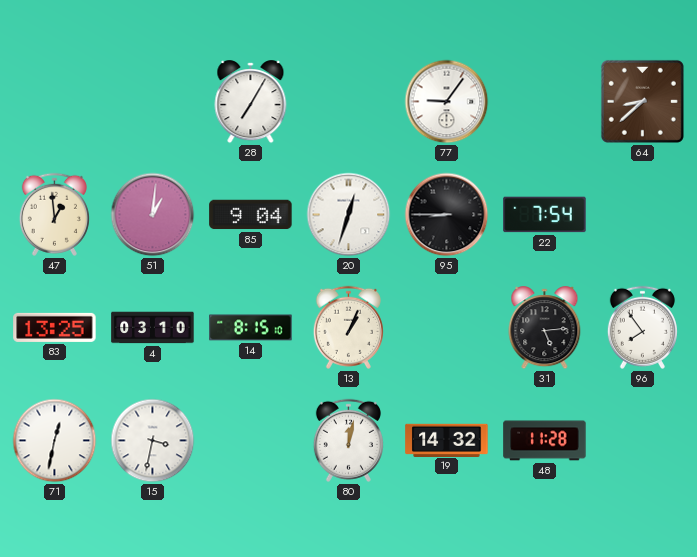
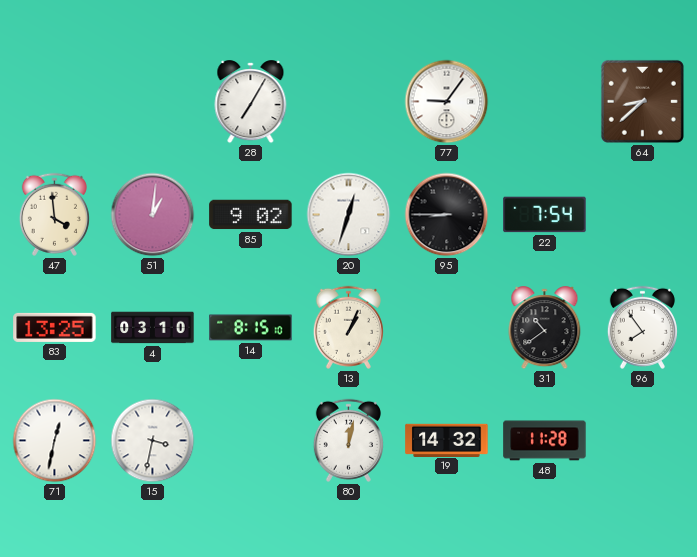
47: 12:59 -> 3:59 (54, 214)
85: 9:04 -> 9:02 (251, 215)
31: 5:14 -> 10:39 (545, 328)
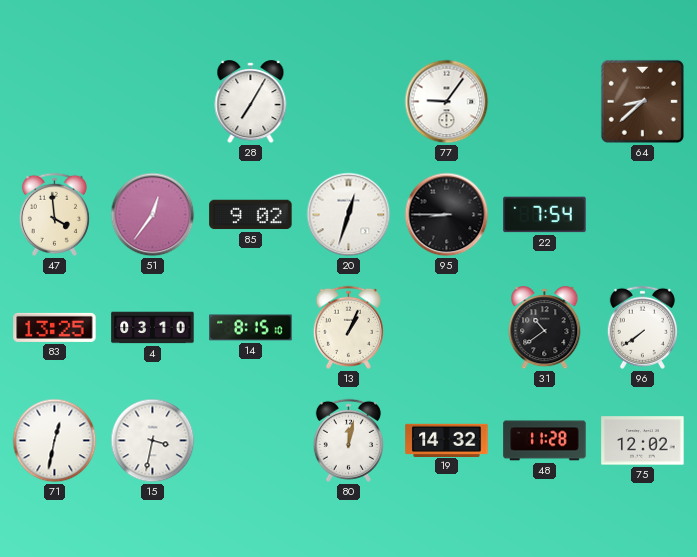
51: 1:01 -> 12:36 (153, 215)
96: 7:54 -> 7:39 (642, 327)
75: none -> 12:02 (643, 441)
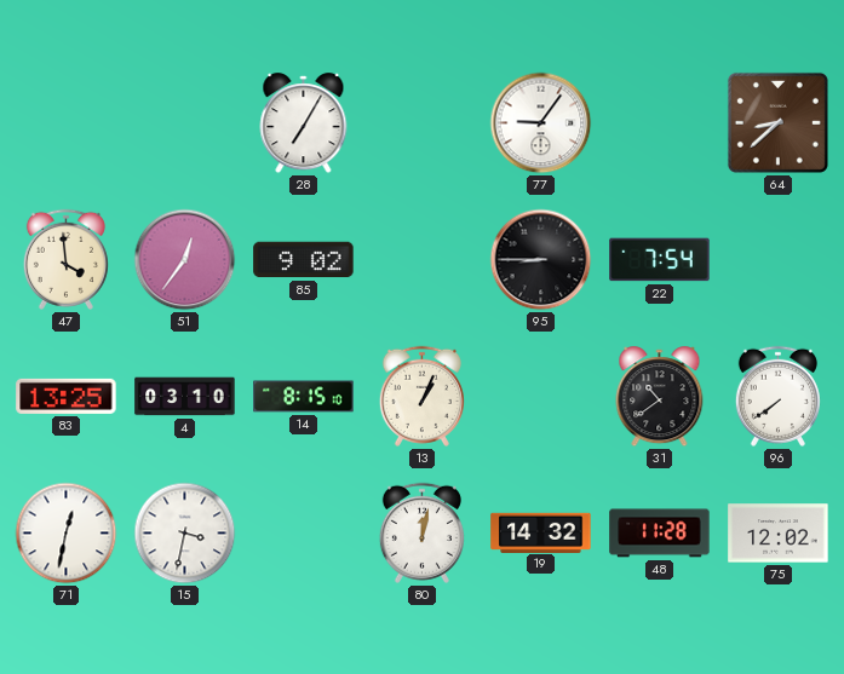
20: 12:33 -> none (349, 215)
